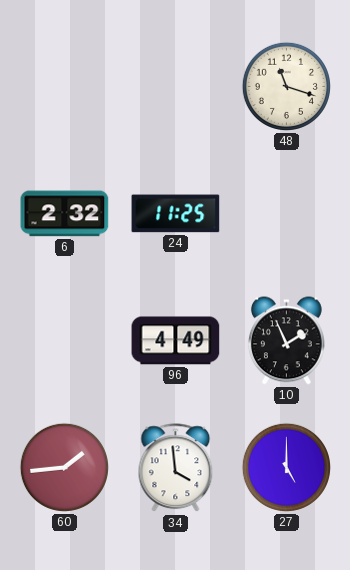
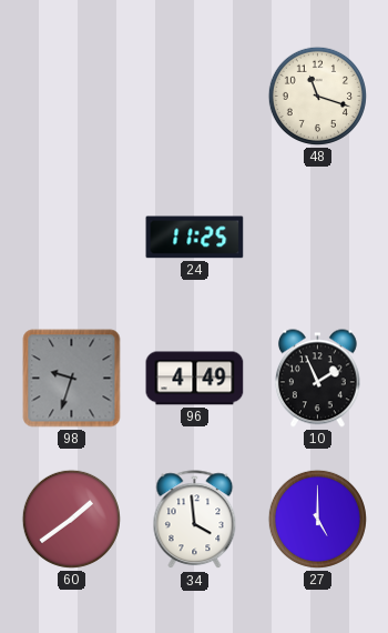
6: 2:32 -> none (65, 214)
98: none -> 9:33 (72, 379)
60: 1:44 -> 1:39 (71, 519)
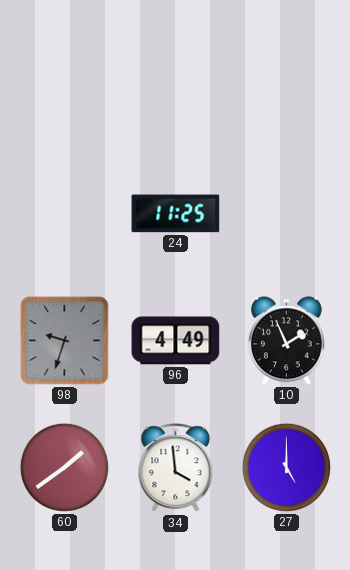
48: 11:18 -> none (317, 96)
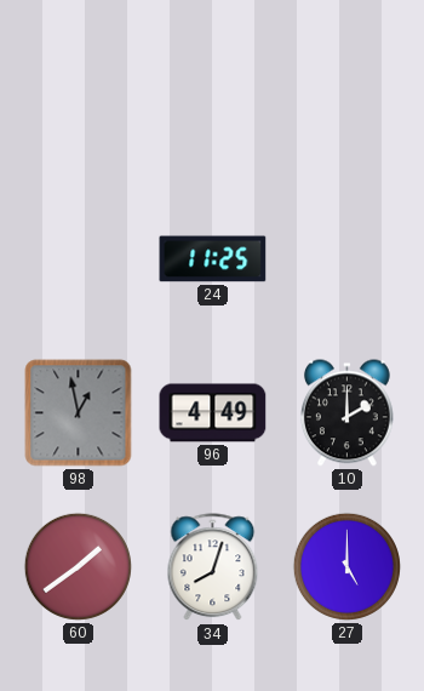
98: 9:33 -> 12:58 (79, 413)
10: 1:56 -> 2:00 (346, 413)
34: 3:59 -> 8:03 (213, 567)
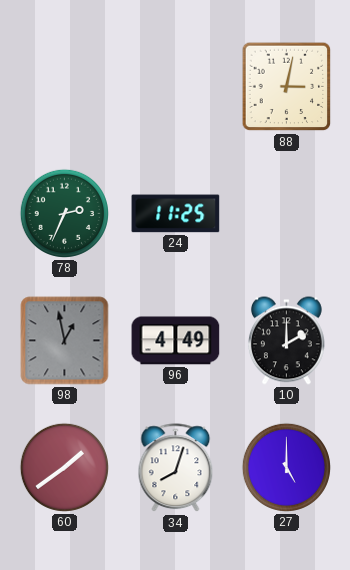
88: none -> 3:02 (287, 87)
78: none -> 2:34 (64, 213)
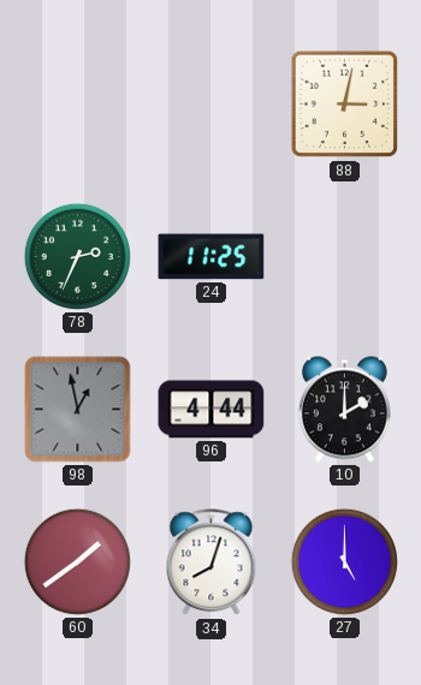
96: 4:49 -> 4:44 (212, 410)
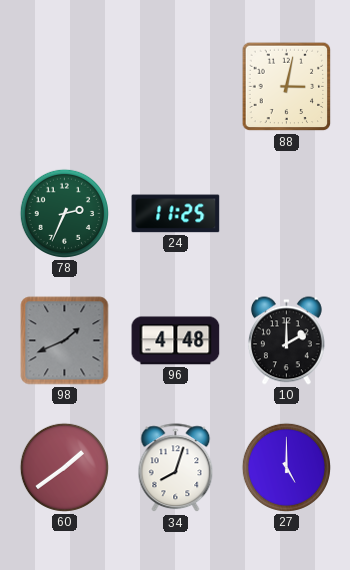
98: 12:58 -> 1:41 (65, 341)
96: 4:44 -> 4:48 (176, 341)
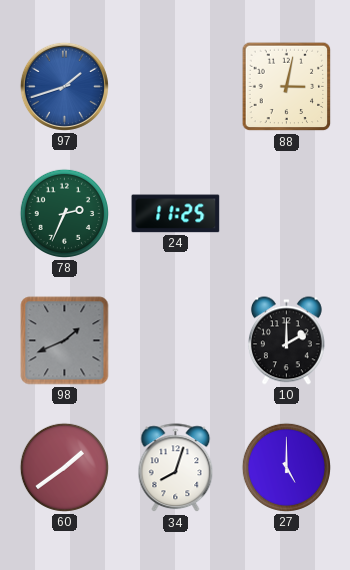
97: none -> 1:42 (64, 86)
96: 4:48 -> none (176, 341)
